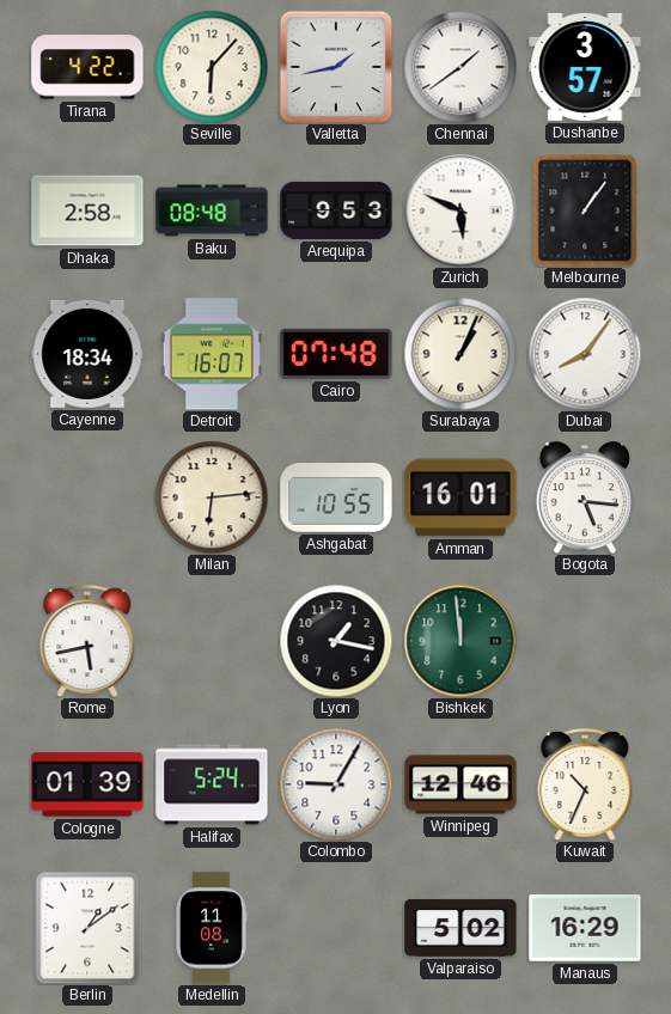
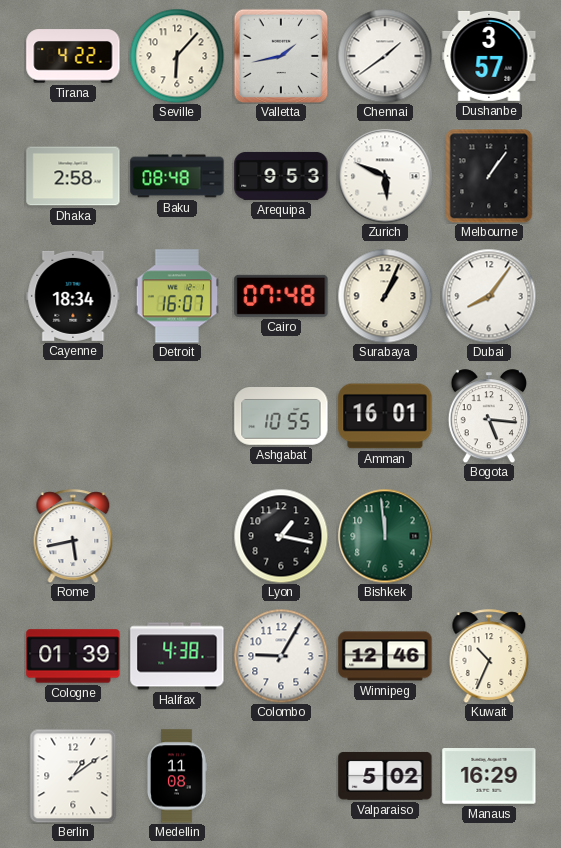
Milan: 6:14 -> none (212, 497)
Halifax: 5:24 -> 4:38 (177, 656)
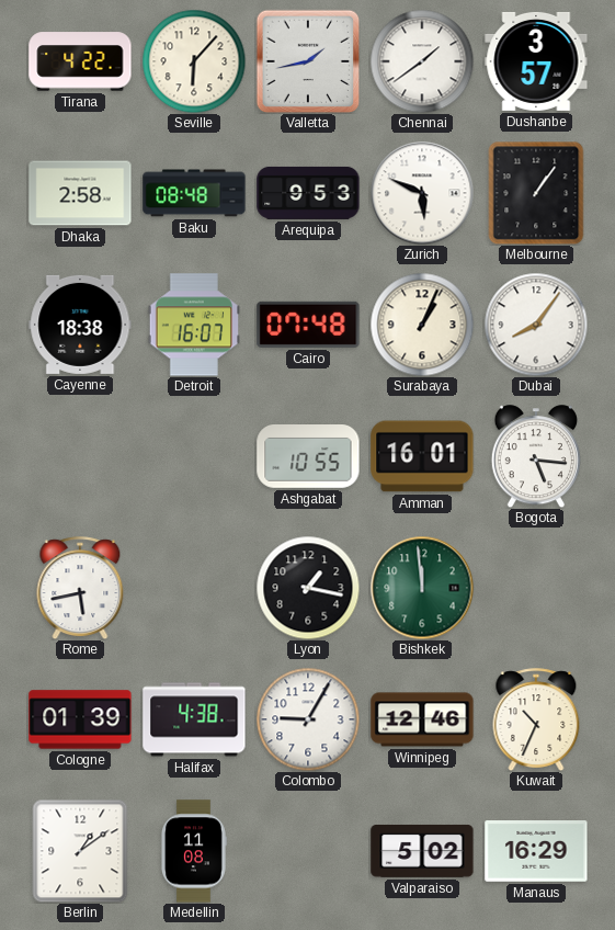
Cayenne: 18:34 -> 18:38 (80, 325)
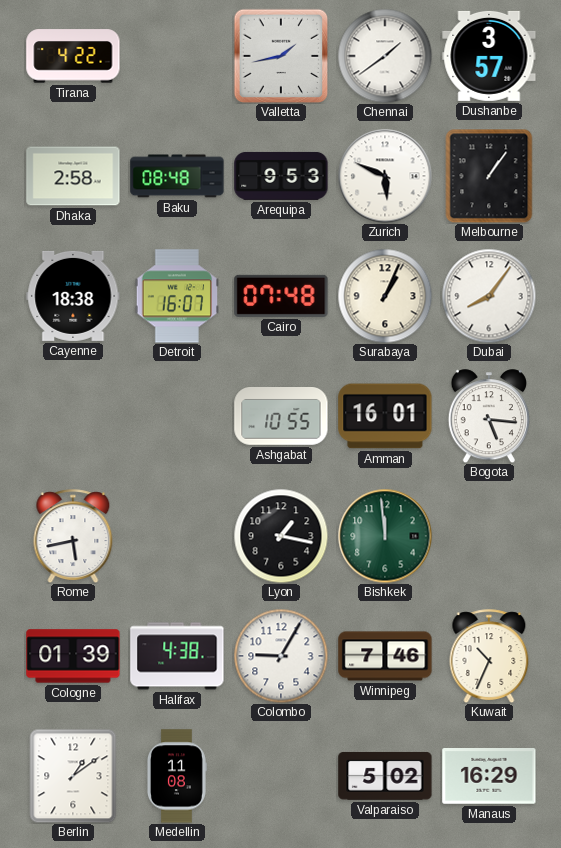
Seville: 6:07 -> none (194, 61)
Winnipeg: 12:46 -> 7:46 (385, 656)
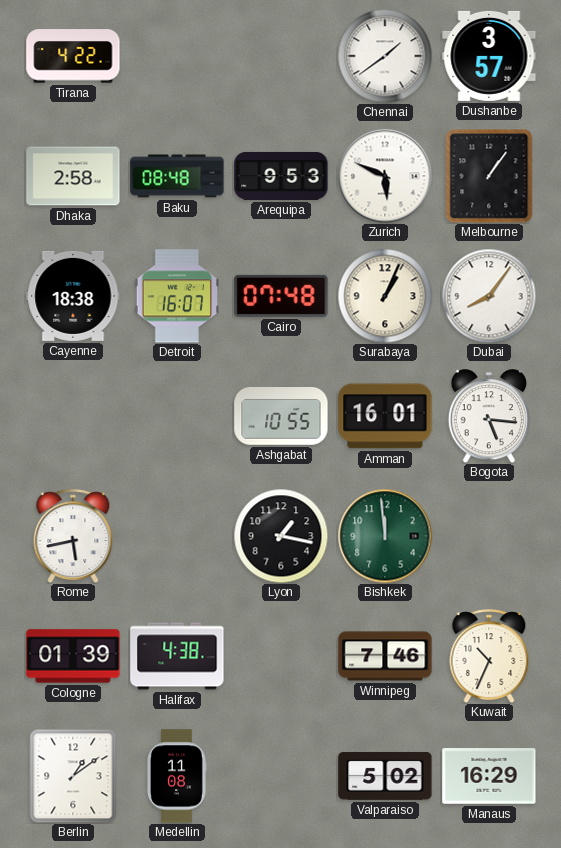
Valletta: 1:43 -> none (281, 56)
Colombo: 9:05 -> none (281, 656)
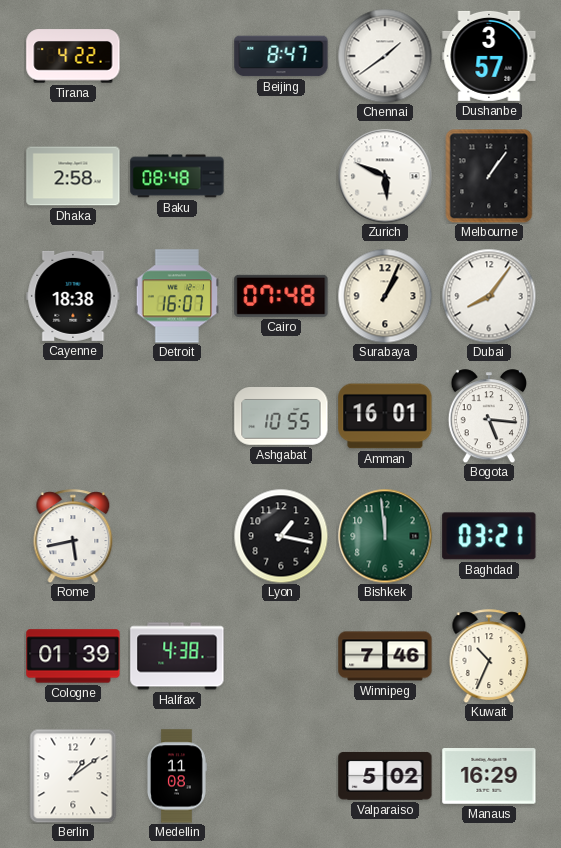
Beijing: none -> 8:47 (281, 56)
Arequipa: 9:53 -> none (281, 176)
Baghdad: none -> 03:21 (489, 536)
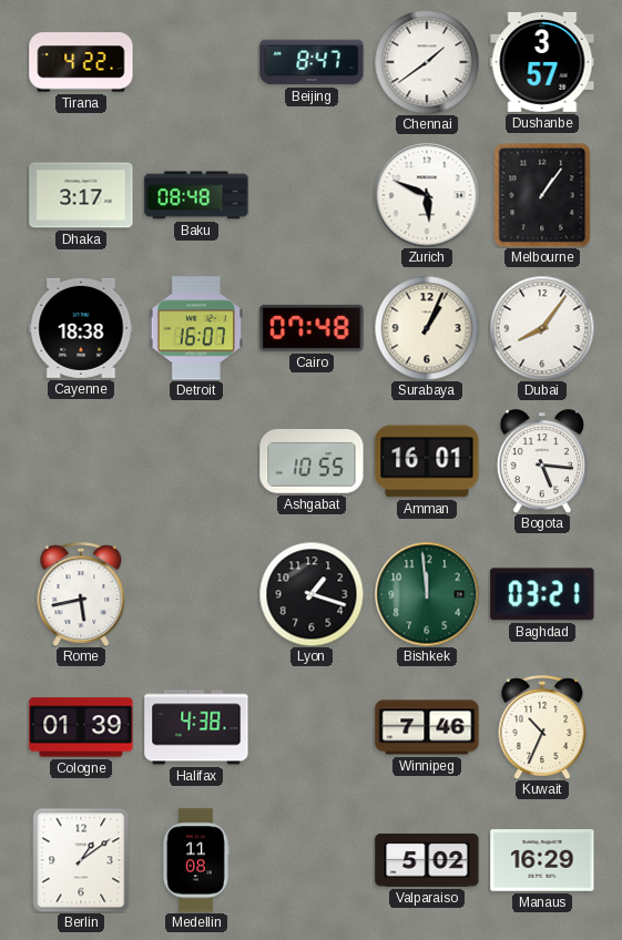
Dhaka: 2:58 -> 3:17 (81, 195)
Lyon: 1:17 -> 1:18 (312, 594)
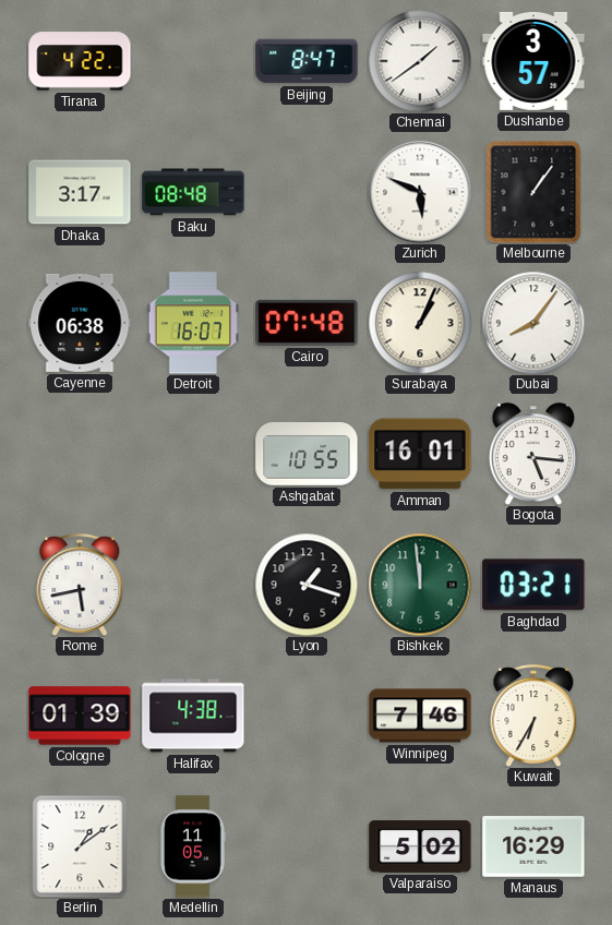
Cayenne: 18:38 -> 06:38 (80, 323)
Kuwait: 10:34 -> 6:35 (533, 716)
Medellin: 11:08 -> 11:05 (192, 846)
